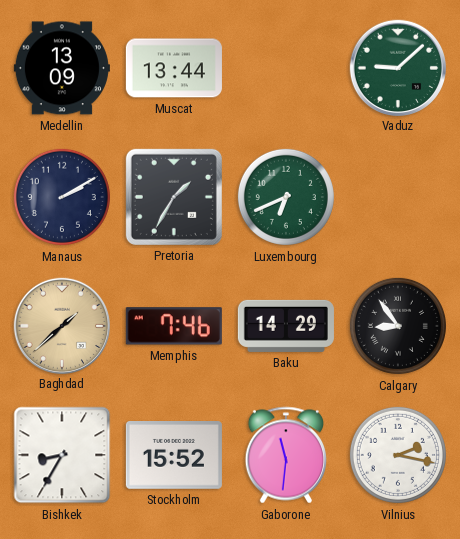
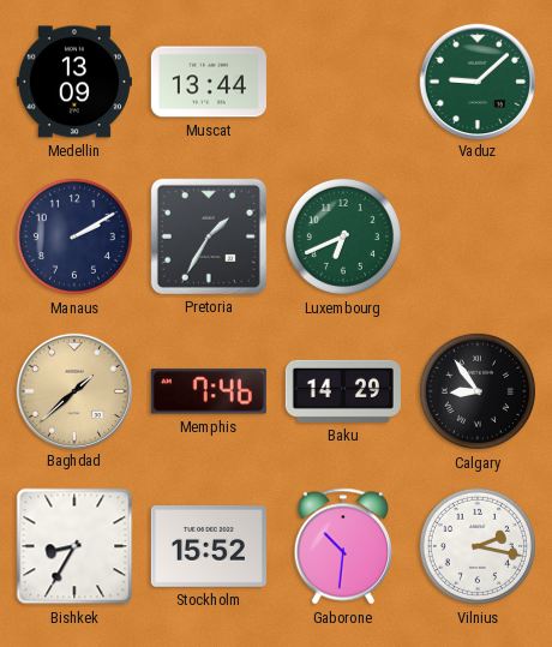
Gaborone: 11:31 -> 10:31 (342, 546)
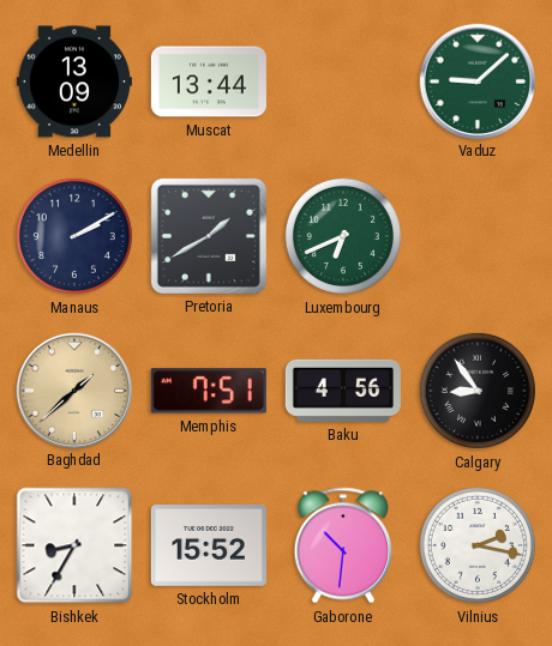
Pretoria: 1:35 -> 1:40 (209, 236)
Memphis: 7:46 -> 7:51 (209, 391)
Baku: 14:29 -> 4:56 (343, 391)
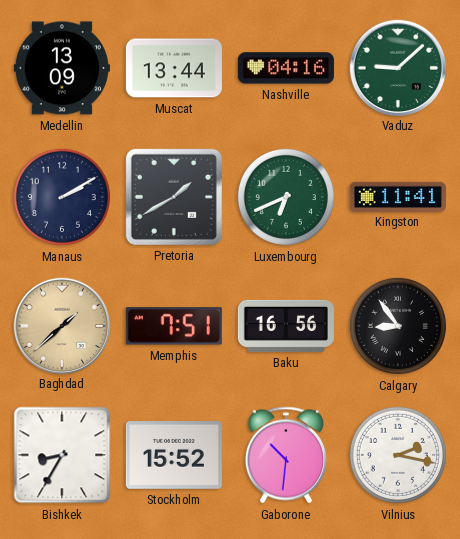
Nashville: none -> 04:16 (286, 68)
Kingston: none -> 11:41 (398, 196)
Baku: 4:56 -> 16:56 (286, 326)
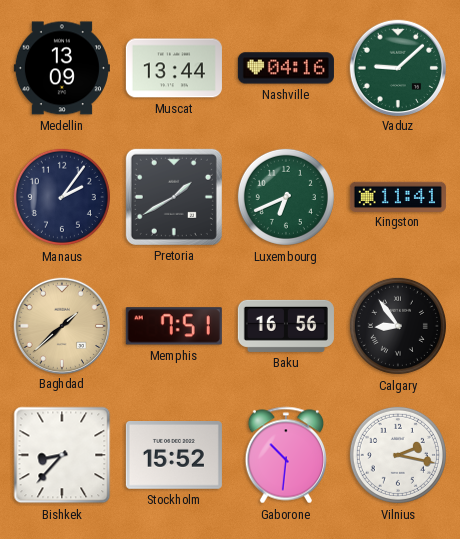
Manaus: 2:10 -> 2:06 (62, 197)
Bishkek: 8:35 -> 8:37 (62, 455)
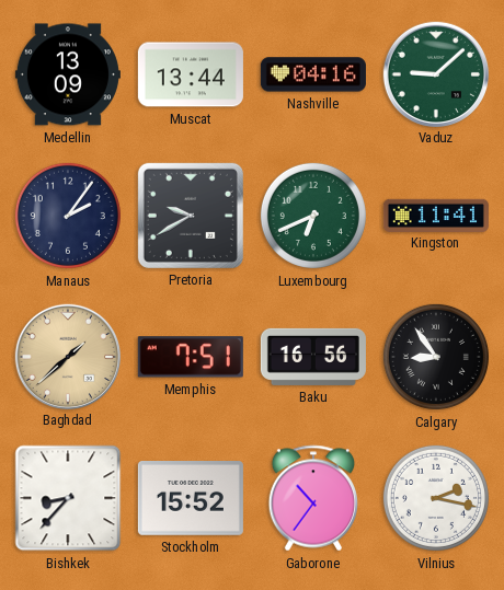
Pretoria: 1:40 -> 9:40 (191, 216)
Gaborone: 10:31 -> 10:36 (312, 498)
